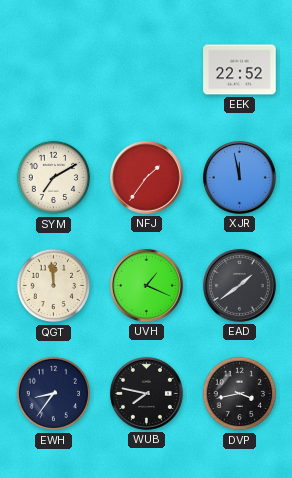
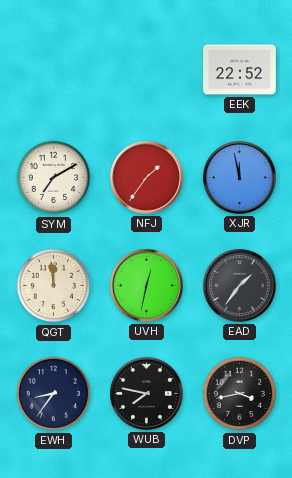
UVH: 1:19 -> 12:32 (146, 285)
EAD: 1:39 -> 1:36 (239, 285)
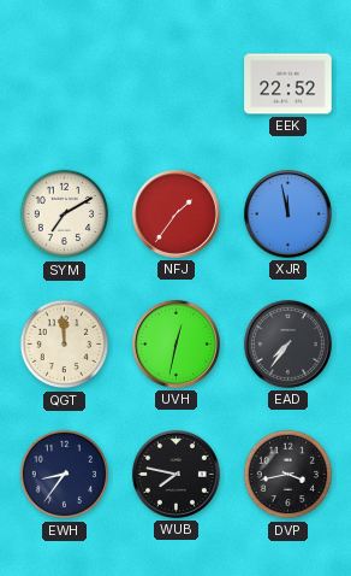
EAD: 1:36 -> 7:36 (287, 343)
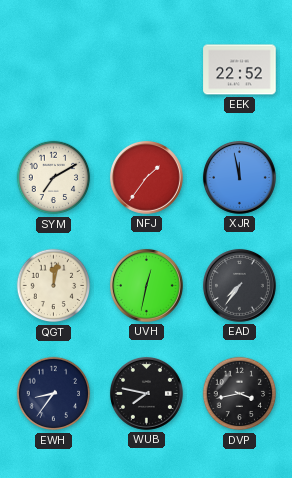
QGT: 11:59 -> 12:02 (54, 286)
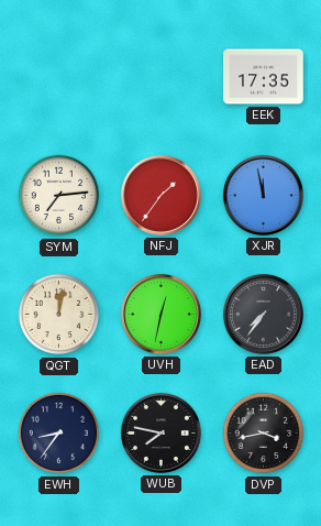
EEK: 22:52 -> 17:35 (264, 77)
SYM: 7:10 -> 7:14 (59, 196)
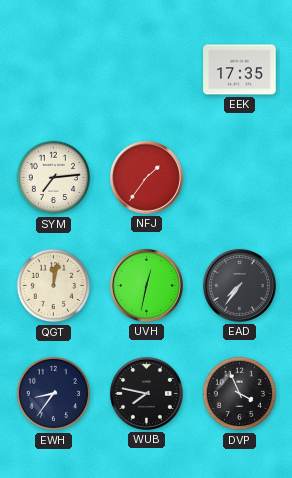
XJR: 11:58 -> none (263, 195)
DVP: 3:43 -> 3:56 (240, 394)
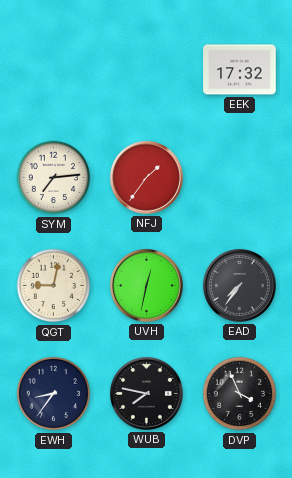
EEK: 17:35 -> 17:32 (240, 70)
QGT: 12:02 -> 9:02 (54, 286)
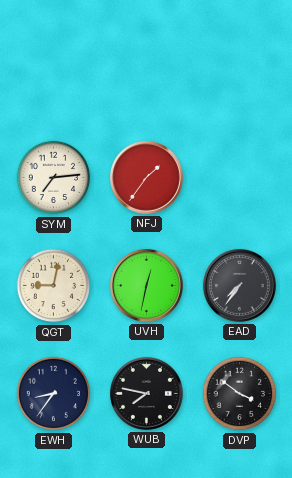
EEK: 17:32 -> none (240, 70)
DVP: 3:56 -> 3:51 (240, 394)
